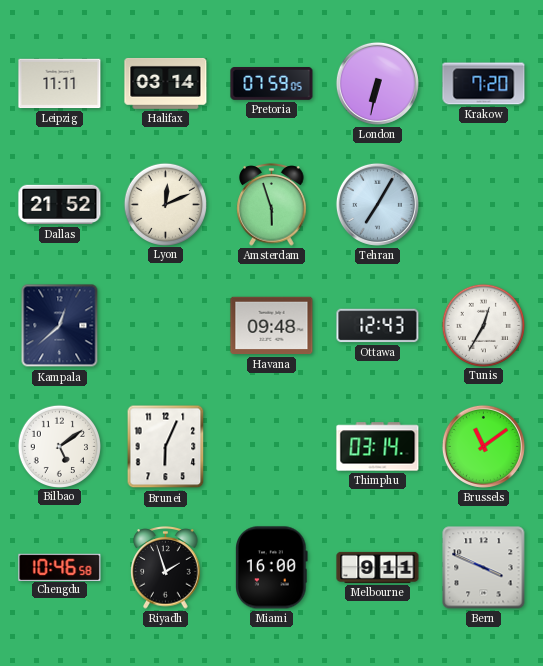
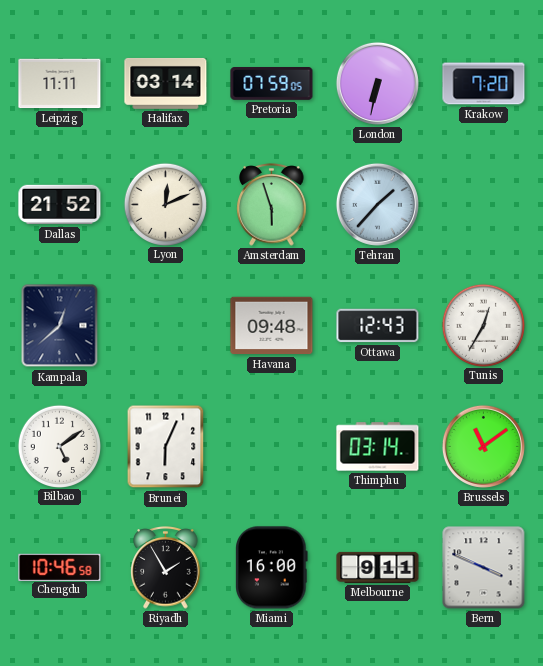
Tehran: 7:05 -> 1:37 (377, 204)
Riyadh: 1:57 -> 1:55 (166, 568)
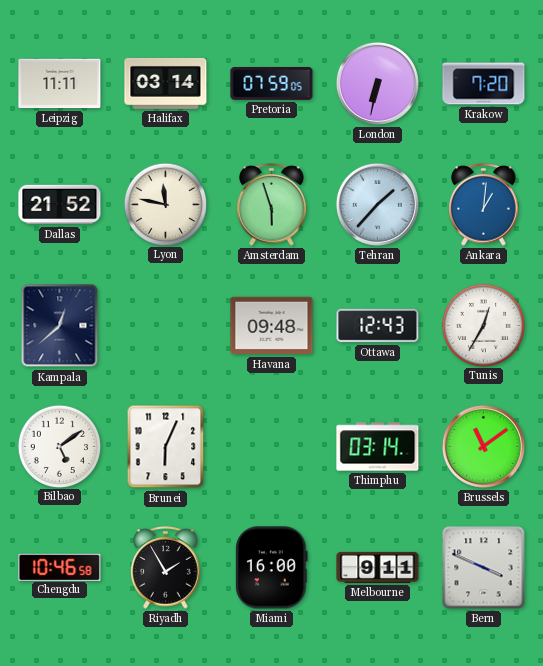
Lyon: 12:11 -> 11:47 (165, 204)
Ankara: none -> 1:01 (484, 205)
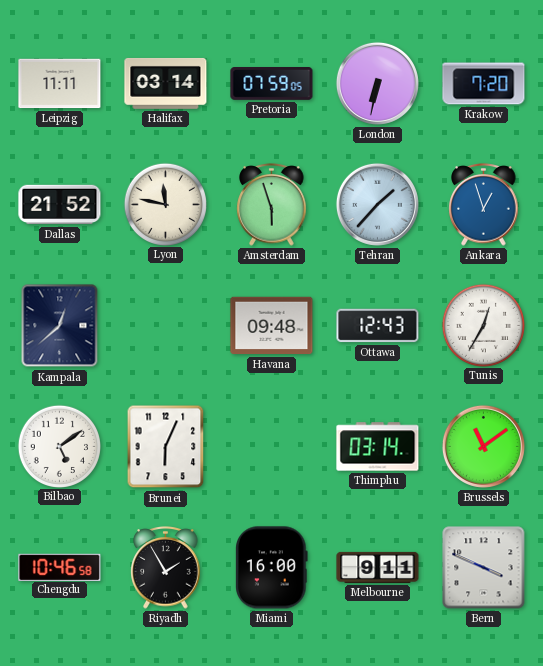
Ankara: 1:01 -> 12:57 (484, 205)
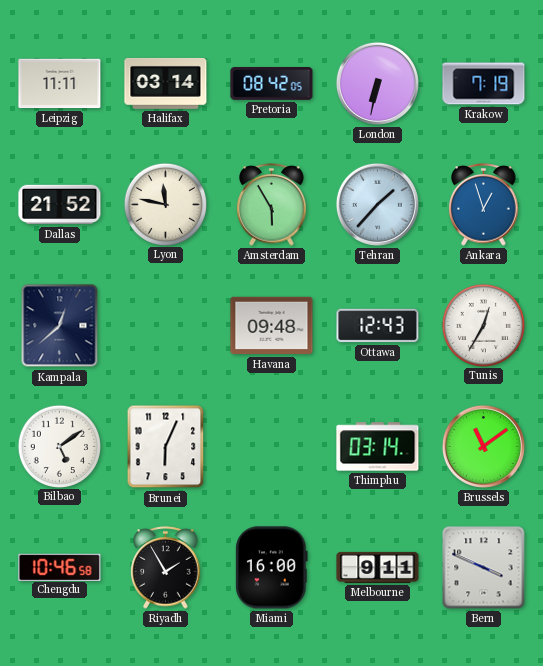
Pretoria: 07:59 -> 08:42 (272, 84)
Krakow: 7:20 -> 7:19 (484, 84)
Amsterdam: 5:57 -> 5:55 (272, 205)
